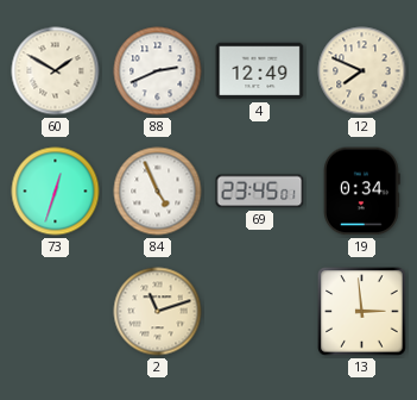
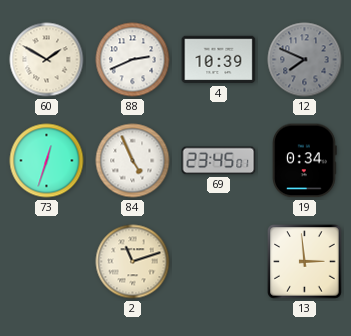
4: 12:49 -> 10:39 (219, 60)
12 dial: cream -> grey (305, 60)
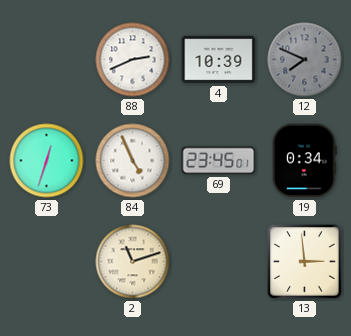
60: 1:50 -> none (47, 60)
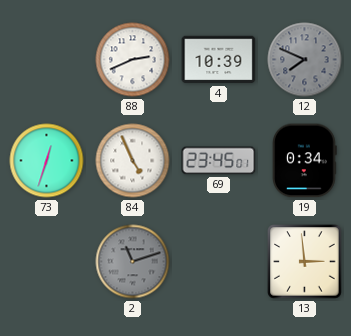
2 dial: cream -> grey (133, 262)
